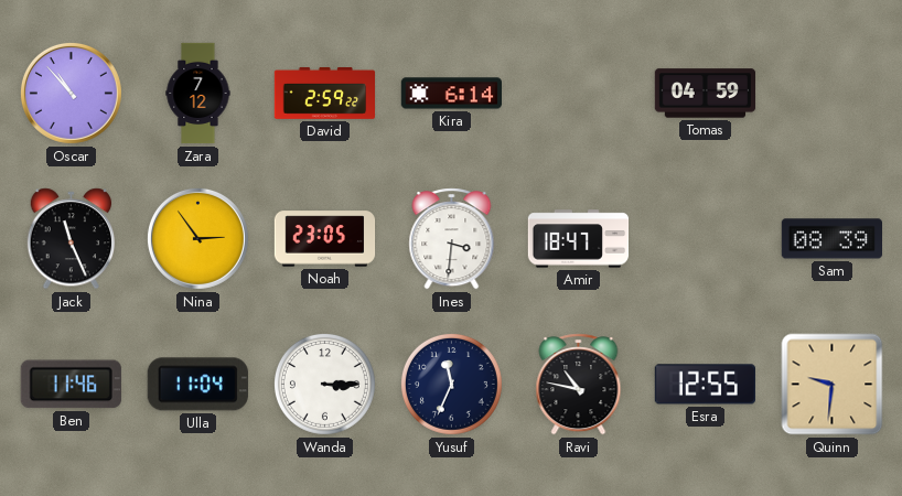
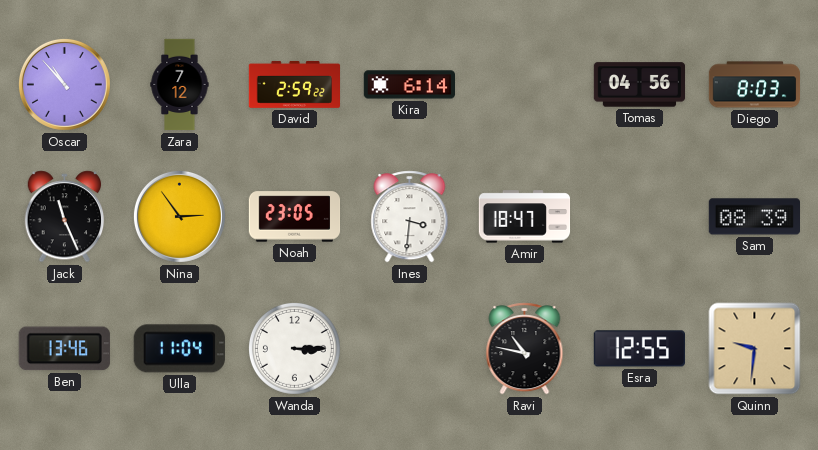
Tomas: 04:59 -> 04:56 (640, 85)
Diego: none -> 8:03 (755, 85)
Ben: 11:46 -> 13:46 (64, 349)
Yusuf: 11:34 -> none (451, 384)
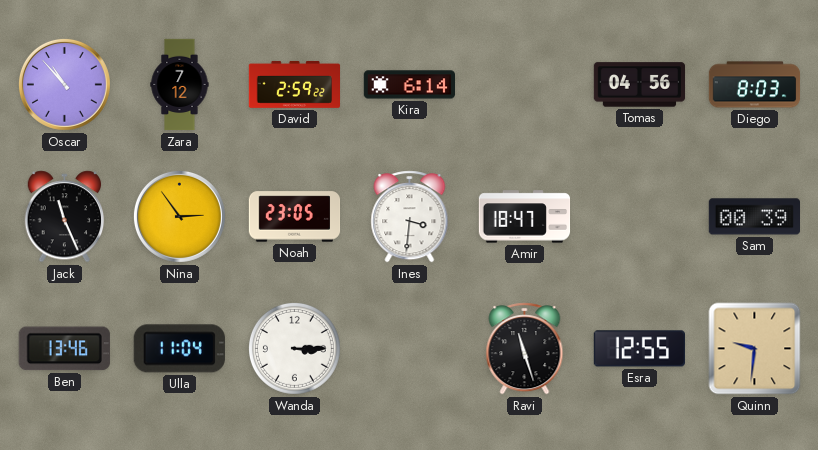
Sam: 08:39 -> 00:39 (754, 217)
Ravi: 10:47 -> 11:27 (525, 349)
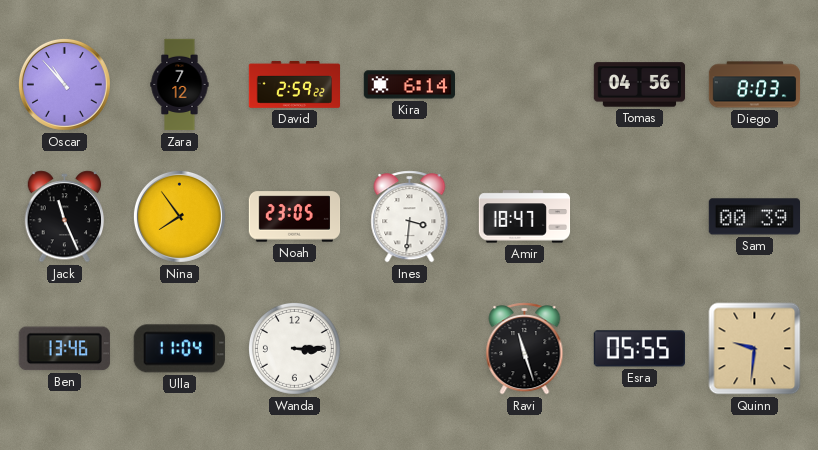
Nina: 2:54 -> 7:54 (179, 216)
Esra: 12:55 -> 05:55 (639, 349)
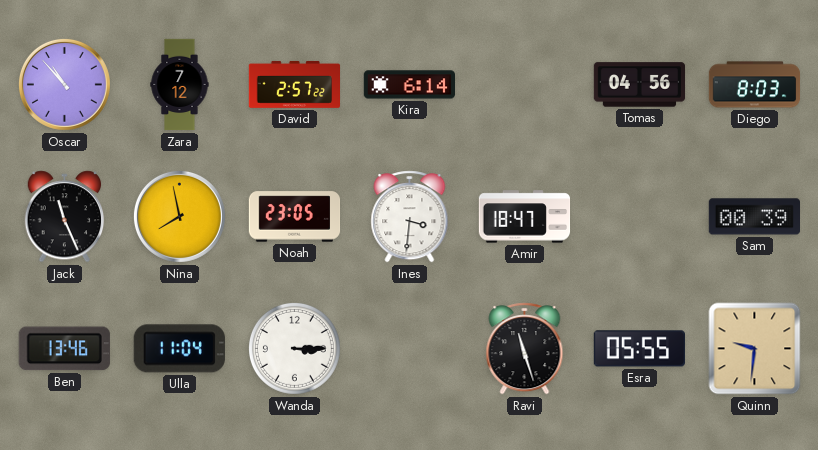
David: 2:59 -> 2:57 (295, 84)
Nina: 7:54 -> 7:58 (179, 216)
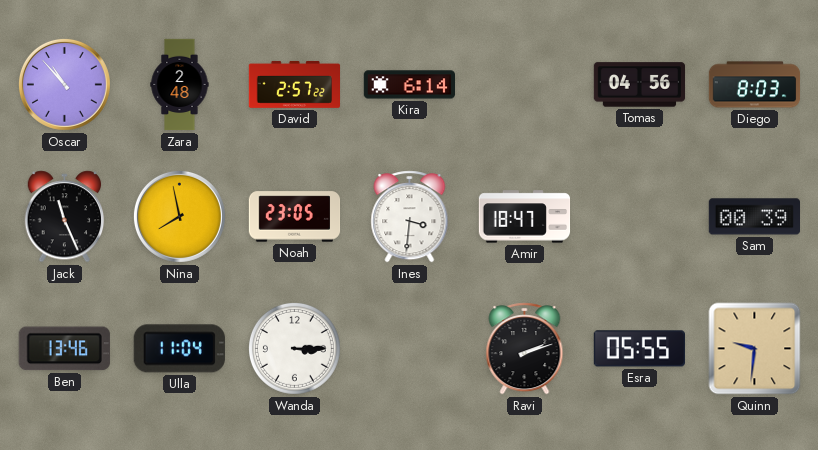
Zara: 7:12 -> 2:48 (180, 85)
Ravi: 11:27 -> 2:12 (525, 349)
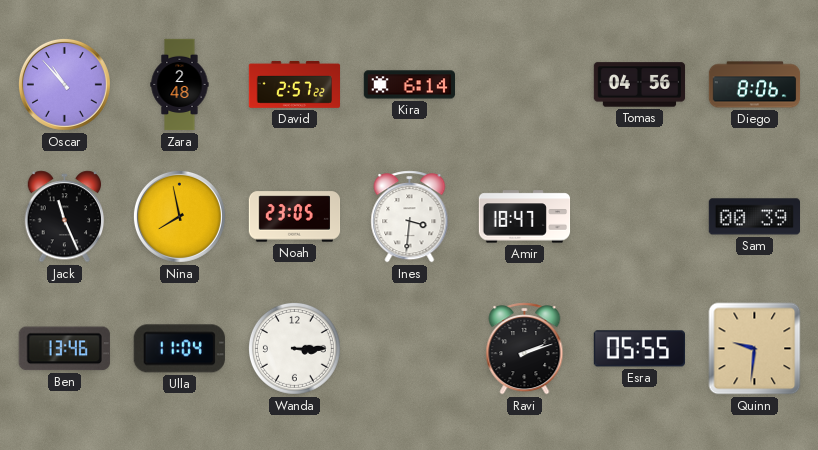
Diego: 8:03 -> 8:06 (755, 85)
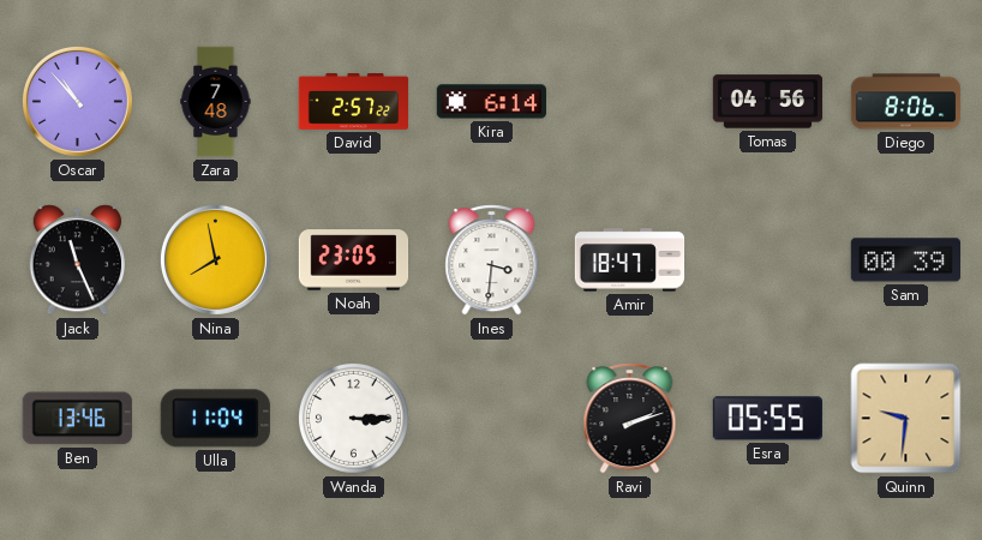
Zara: 2:48 -> 7:48 (216, 102)
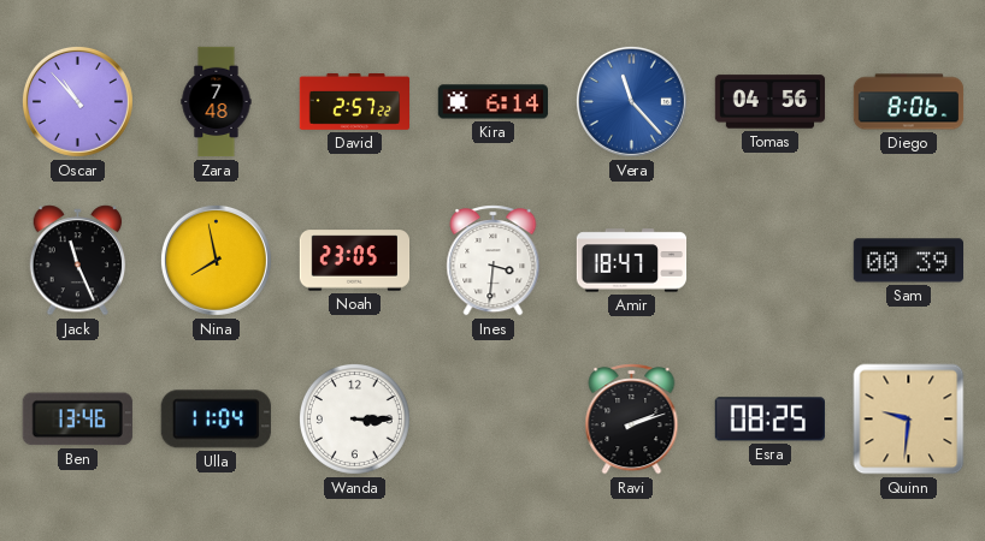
Vera: none -> 11:23 (631, 101)
Esra: 05:55 -> 08:25 (769, 420)
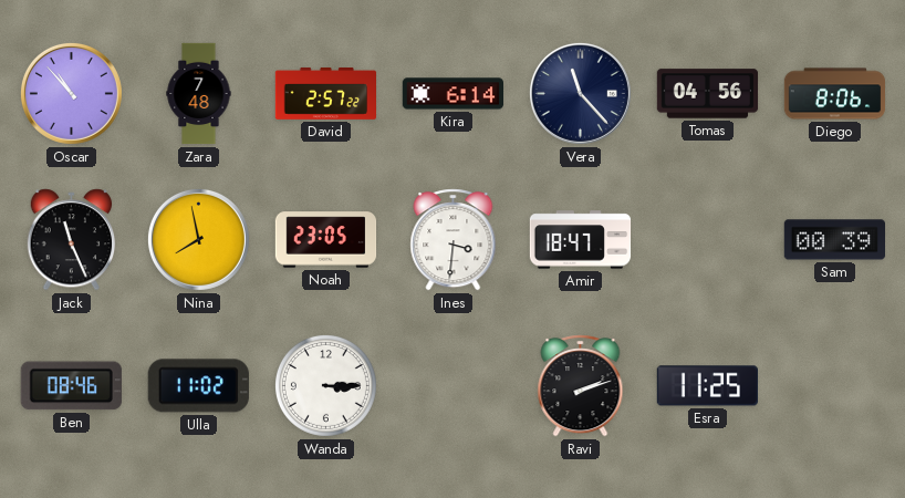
Vera dial: blue -> navy (580, 93)
Ben: 13:46 -> 08:46 (71, 386)
Ulla: 11:04 -> 11:02 (198, 386)
Esra: 08:25 -> 11:25 (707, 386)
Quinn: 9:31 -> none (909, 420)
